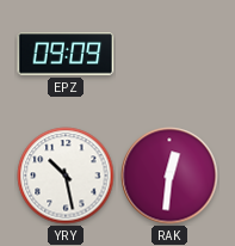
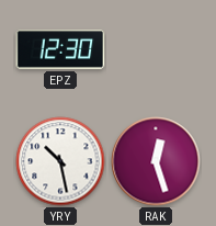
EPZ: 09:09 -> 12:30 (60, 49)
RAK: 12:31 -> 12:27 (156, 161)
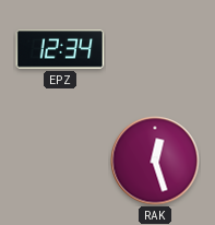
EPZ: 12:30 -> 12:34 (60, 49)
YRY: 10:28 -> none (60, 161)
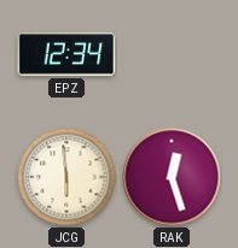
JCG: none -> 5:59 (66, 177)
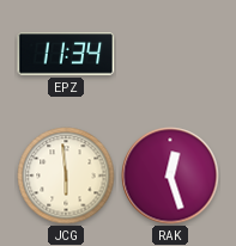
EPZ: 12:34 -> 11:34 (66, 54)
